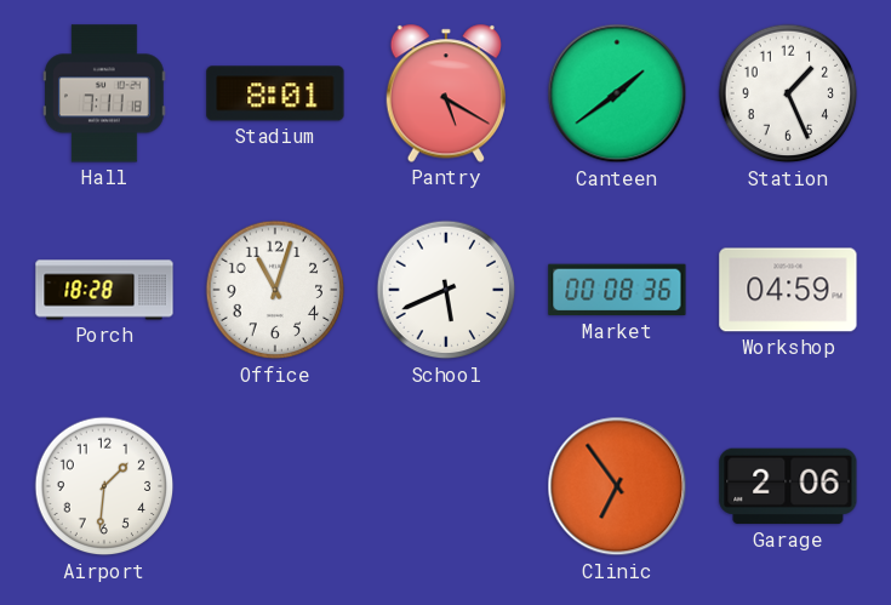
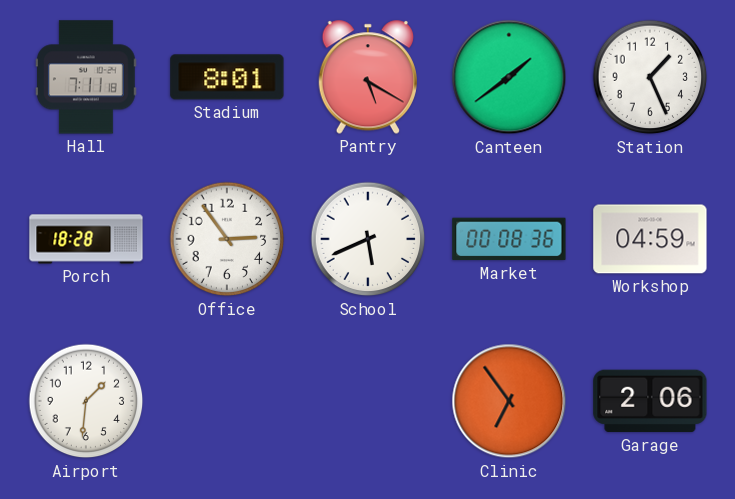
Office: 11:03 -> 2:54 (227, 239)
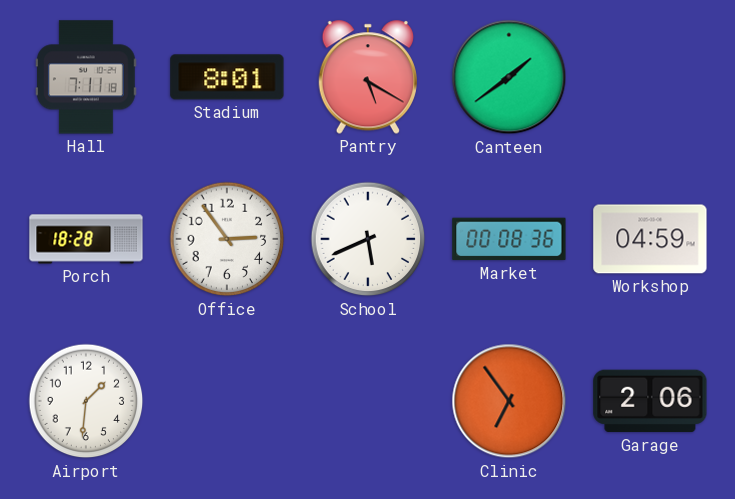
Station: 1:26 -> none (650, 77)
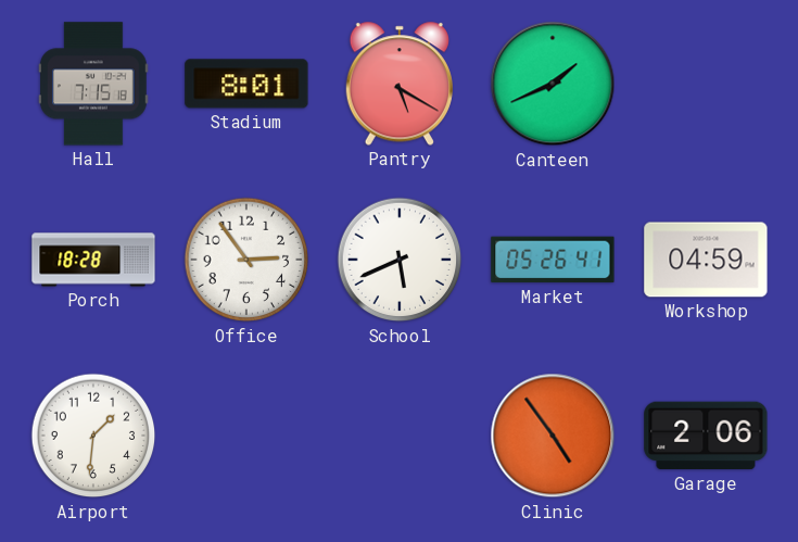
Hall: 7:11 -> 7:15 (94, 84)
Canteen: 1:39 -> 1:41 (553, 84)
Market: 00:08 -> 05:26 (553, 260)
Clinic: 6:54 -> 4:54 (553, 436)
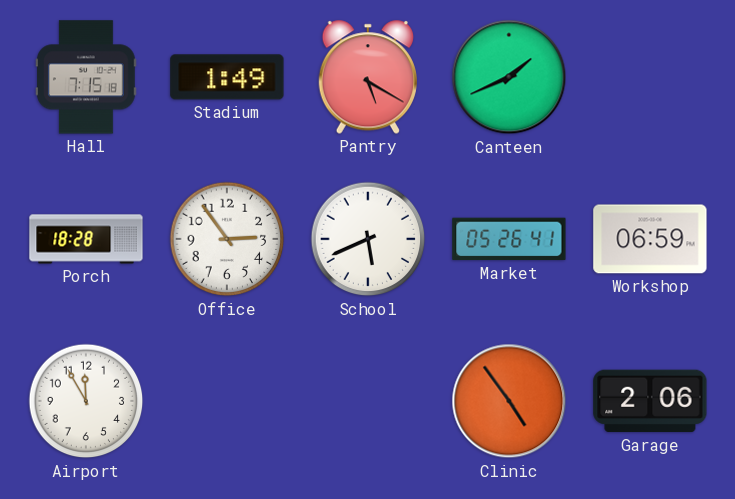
Stadium: 8:01 -> 1:49 (227, 77)
Workshop: 04:59 -> 06:59 (650, 239)
Airport: 1:31 -> 11:55 (86, 401)
